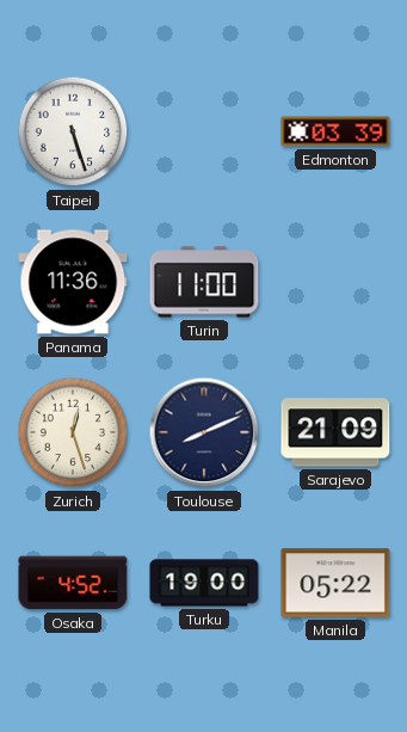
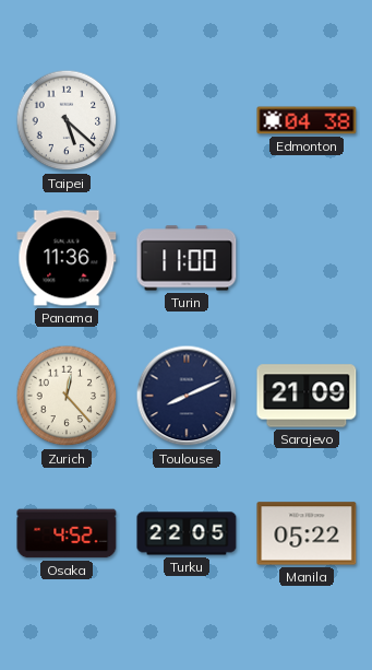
Taipei: 5:27 -> 5:22 (67, 120)
Edmonton: 03:39 -> 04:38 (307, 120)
Zurich: 12:27 -> 12:23 (67, 396)
Turku: 19:00 -> 22:05 (187, 533)
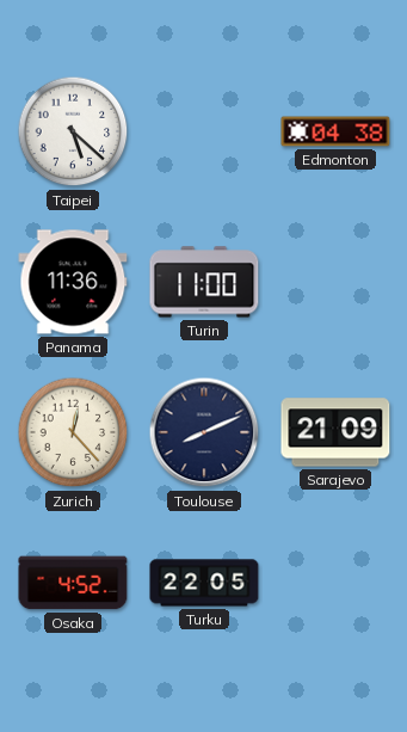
Manila: 05:22 -> none (307, 533)
